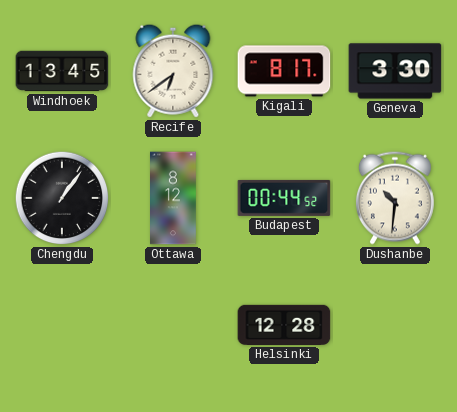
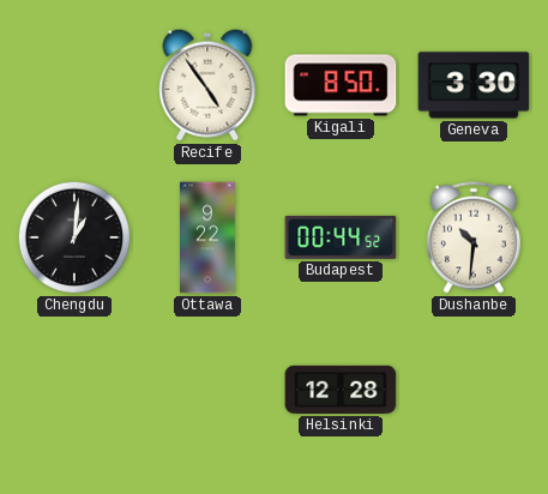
Windhoek: 13:45 -> none (62, 71)
Recife: 6:39 -> 4:54 (207, 85)
Kigali: 8:17 -> 8:50 (341, 85)
Chengdu: 1:06 -> 1:01 (74, 237)
Ottawa: 8:12 -> 9:22 (209, 237)
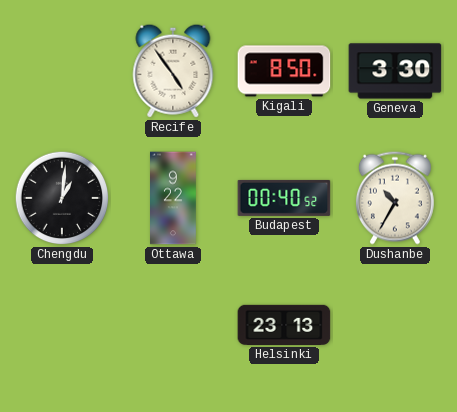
Budapest: 00:44 -> 00:40 (284, 198)
Dushanbe: 10:31 -> 10:35 (395, 198)
Helsinki: 12:28 -> 23:13 (284, 325)
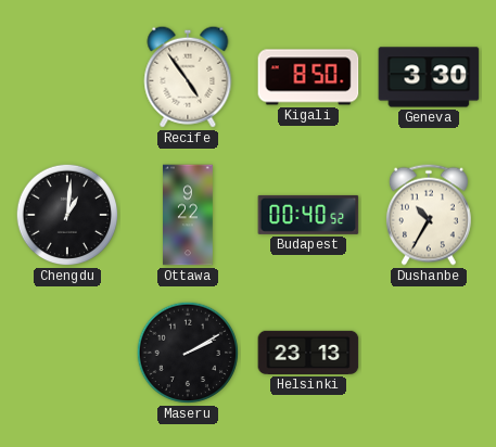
Maseru: none -> 2:10 (188, 353)
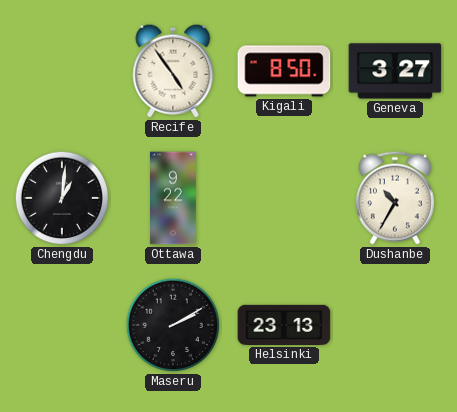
Geneva: 3:30 -> 3:27 (395, 71)
Budapest: 00:40 -> none (308, 215)
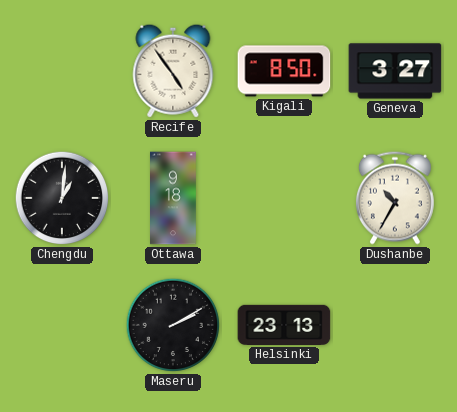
Ottawa: 9:22 -> 9:18 (174, 198)
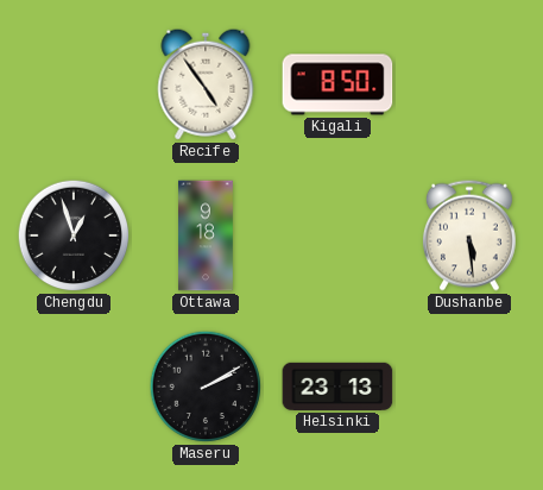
Geneva: 3:27 -> none (395, 71)
Chengdu: 1:01 -> 12:57 (74, 235)
Dushanbe: 10:35 -> 5:29 (469, 235)
